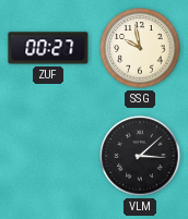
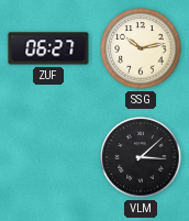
ZUF: 00:27 -> 06:27 (48, 48)
SSG: 9:58 -> 10:13 (141, 48)
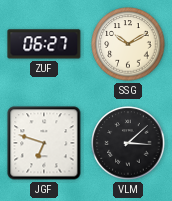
SSG: 10:13 -> 10:10 (128, 44)
JGF: none -> 6:48 (44, 143)
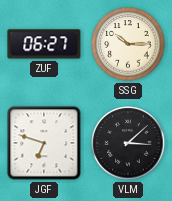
SSG: 10:10 -> 10:15 (128, 44)
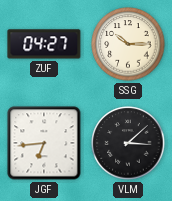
ZUF: 06:27 -> 04:27 (44, 44)
JGF: 6:48 -> 6:44 (44, 143)
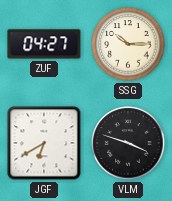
JGF: 6:44 -> 6:40 (44, 143)
VLM: 3:08 -> 3:48 (128, 143)
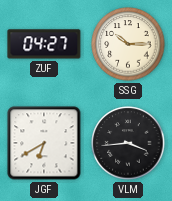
VLM: 3:48 -> 3:44 (128, 143)
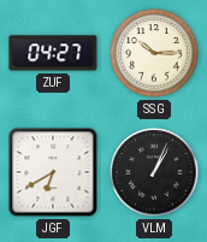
VLM: 3:44 -> 1:04 (154, 172)
